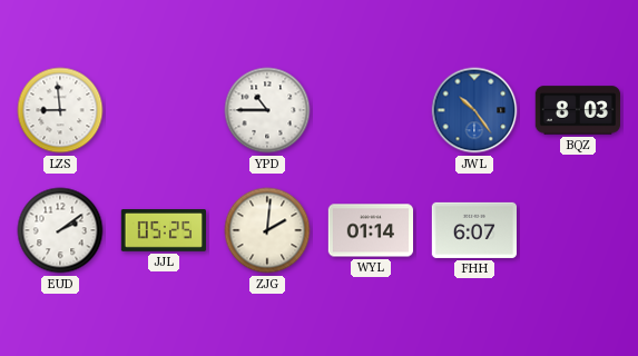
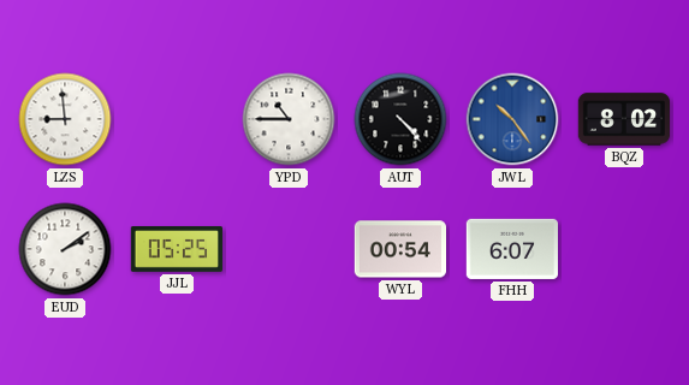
AUT: none -> 4:23 (400, 119)
BQZ: 8:03 -> 8:02 (624, 119)
ZJG: 2:01 -> none (267, 230)
WYL: 01:14 -> 00:54 (399, 249)
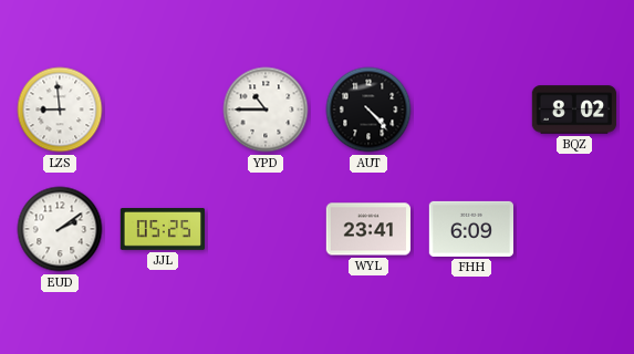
JWL: 10:24 -> none (512, 119)
WYL: 00:54 -> 23:41 (367, 229)
FHH: 6:07 -> 6:09 (470, 229)
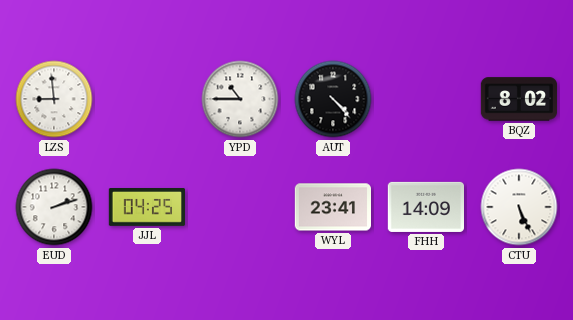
EUD: 2:09 -> 2:12 (54, 207)
JJL: 05:25 -> 04:25 (146, 208)
FHH: 6:09 -> 14:09 (425, 207)
CTU: none -> 5:26 (519, 207)
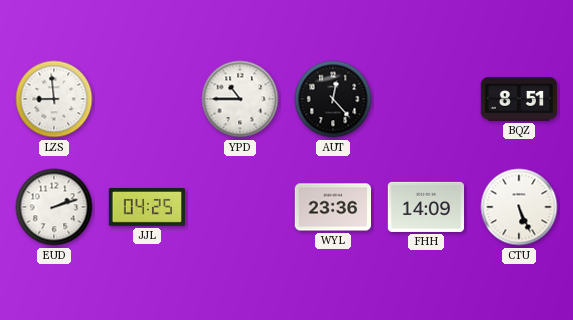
AUT: 4:23 -> 12:23 (333, 99)
BQZ: 8:02 -> 8:51 (519, 99)
WYL: 23:41 -> 23:36 (332, 207)
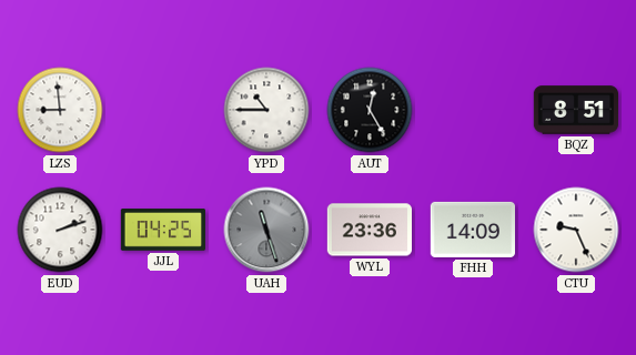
AUT: 12:23 -> 12:25 (370, 110)
UAH: none -> 11:27 (266, 230)
CTU: 5:26 -> 9:26 (576, 230)
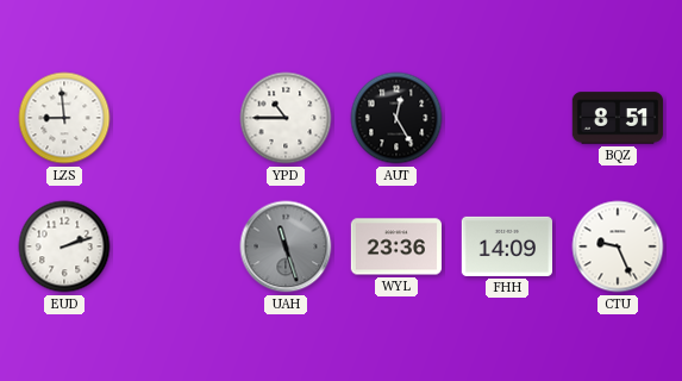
JJL: 04:25 -> none (162, 231)
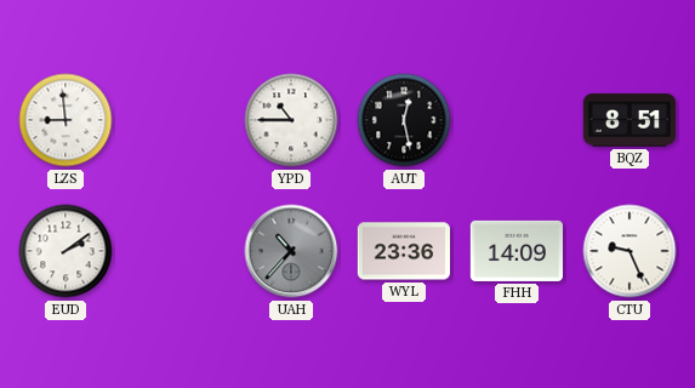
AUT: 12:25 -> 12:28 (404, 120)
EUD: 2:12 -> 2:09 (65, 251)
UAH: 11:27 -> 10:37 (291, 251)
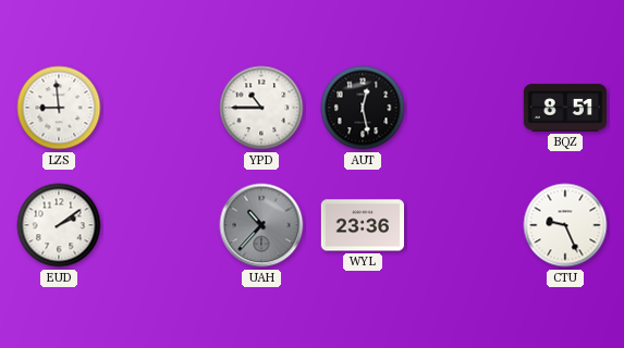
FHH: 14:09 -> none (515, 251)
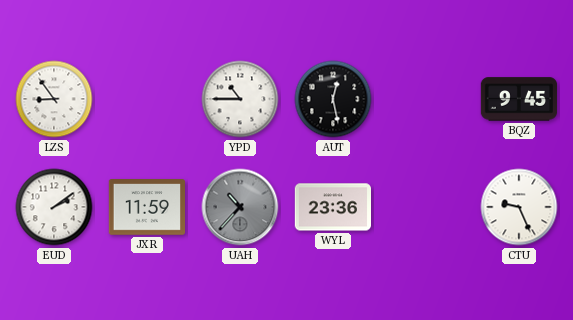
LZS: 8:59 -> 8:54 (54, 99)
BQZ: 8:51 -> 9:45 (519, 99)
JXR: none -> 11:59 (146, 207)
